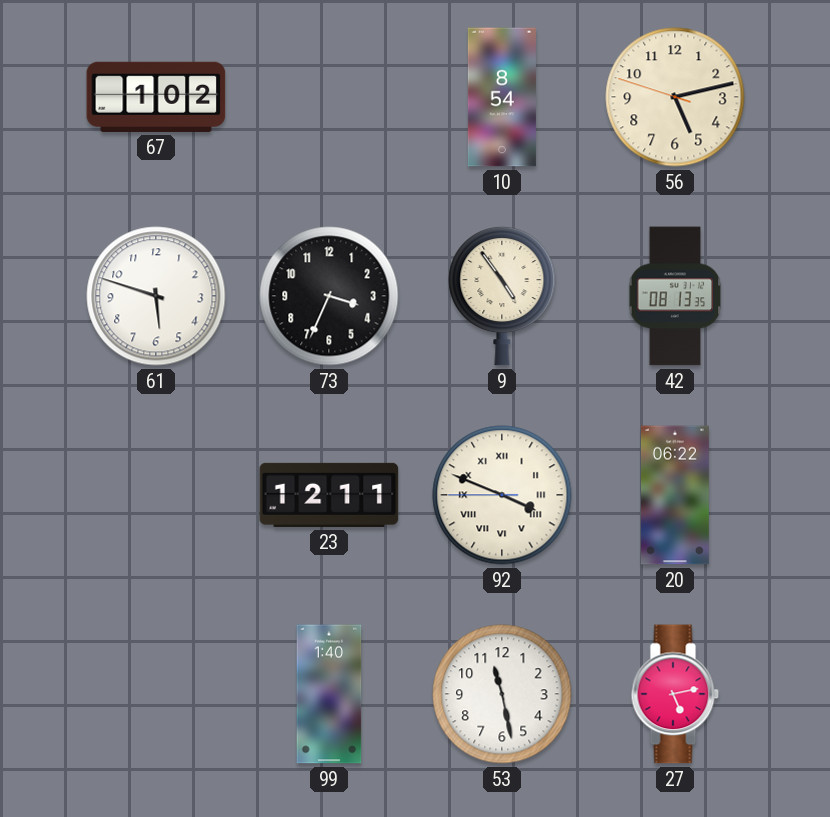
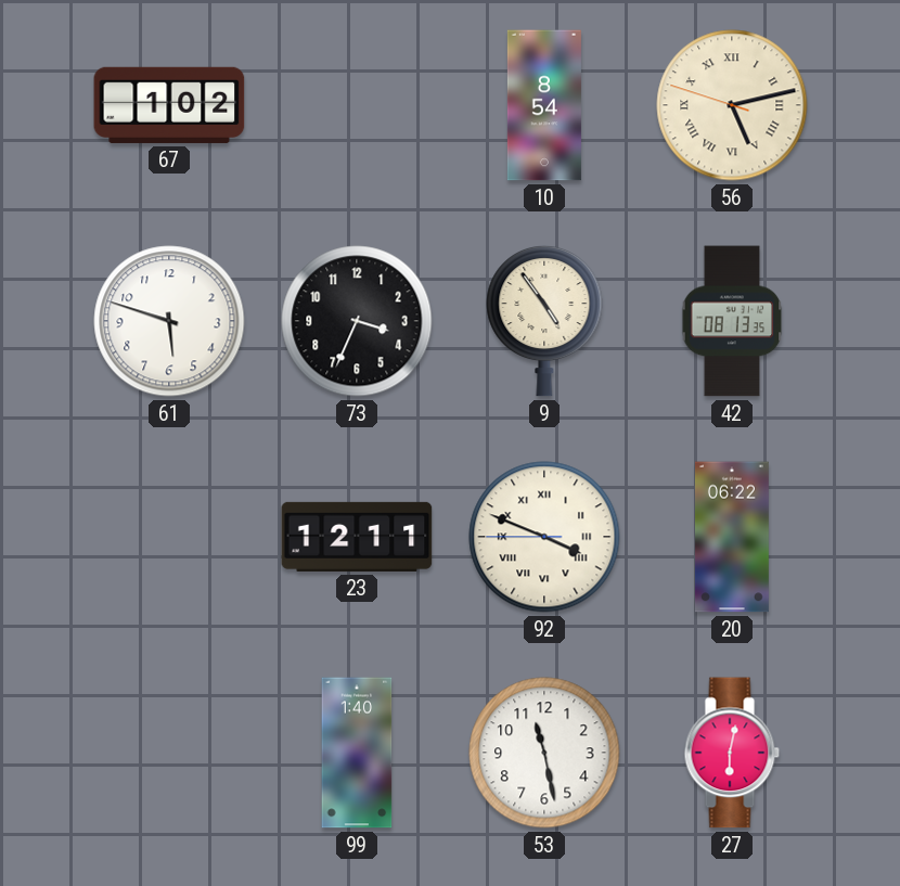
56 numerals: Arabic -> Roman (732, 105)
27: 5:13 -> 6:02 (732, 753)
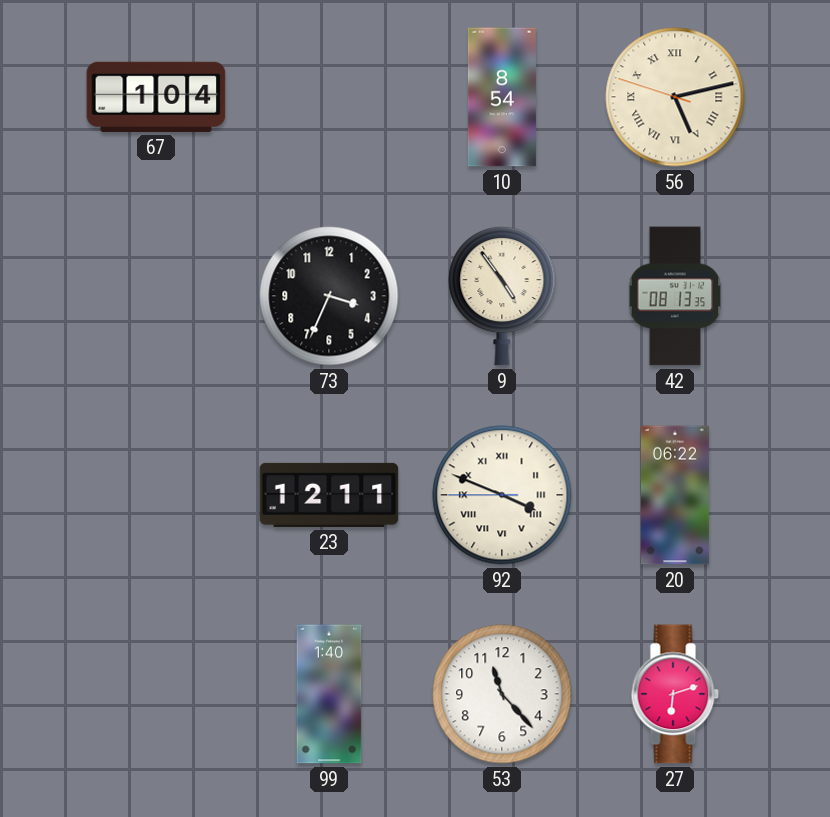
67: 1:02 -> 1:04 (156, 97)
61: 5:48 -> none (169, 321)
53: 11:28 -> 11:23 (502, 694)
27: 6:02 -> 6:12 (675, 694)
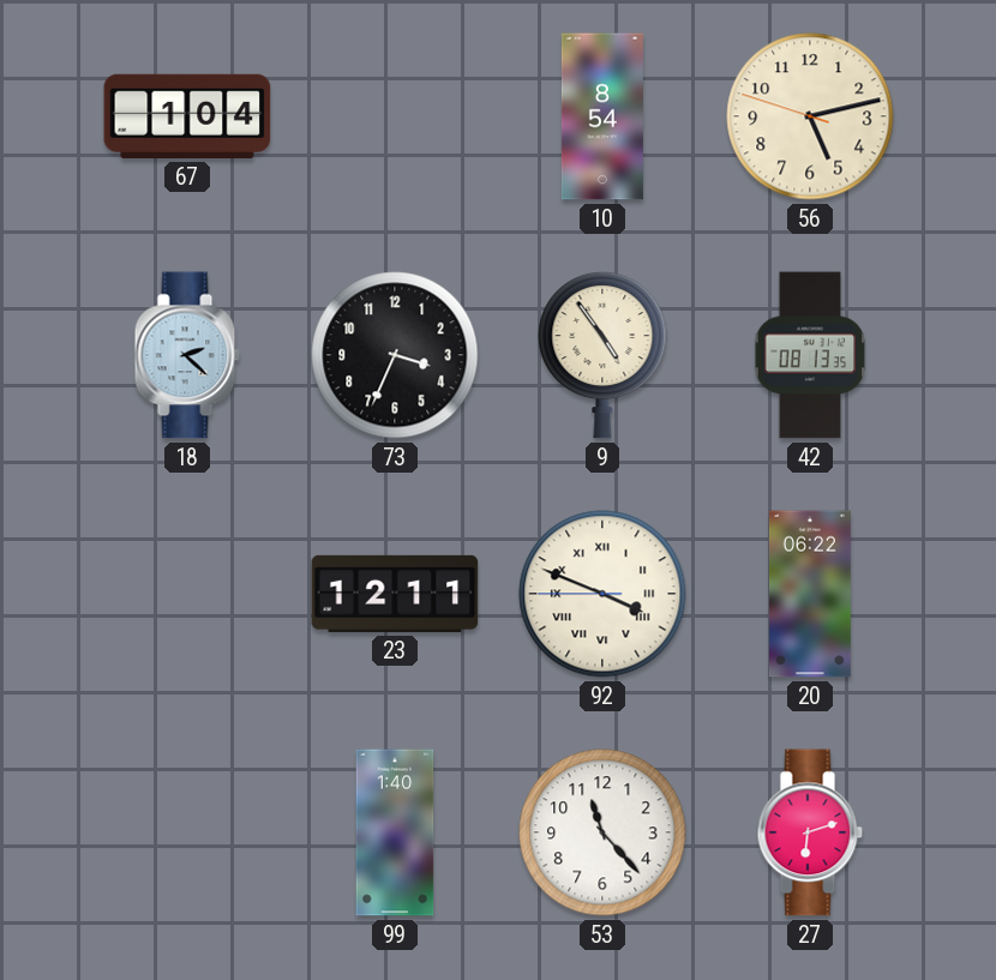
56 numerals: Roman -> Arabic (810, 116)
18: none -> 2:22 (187, 355)
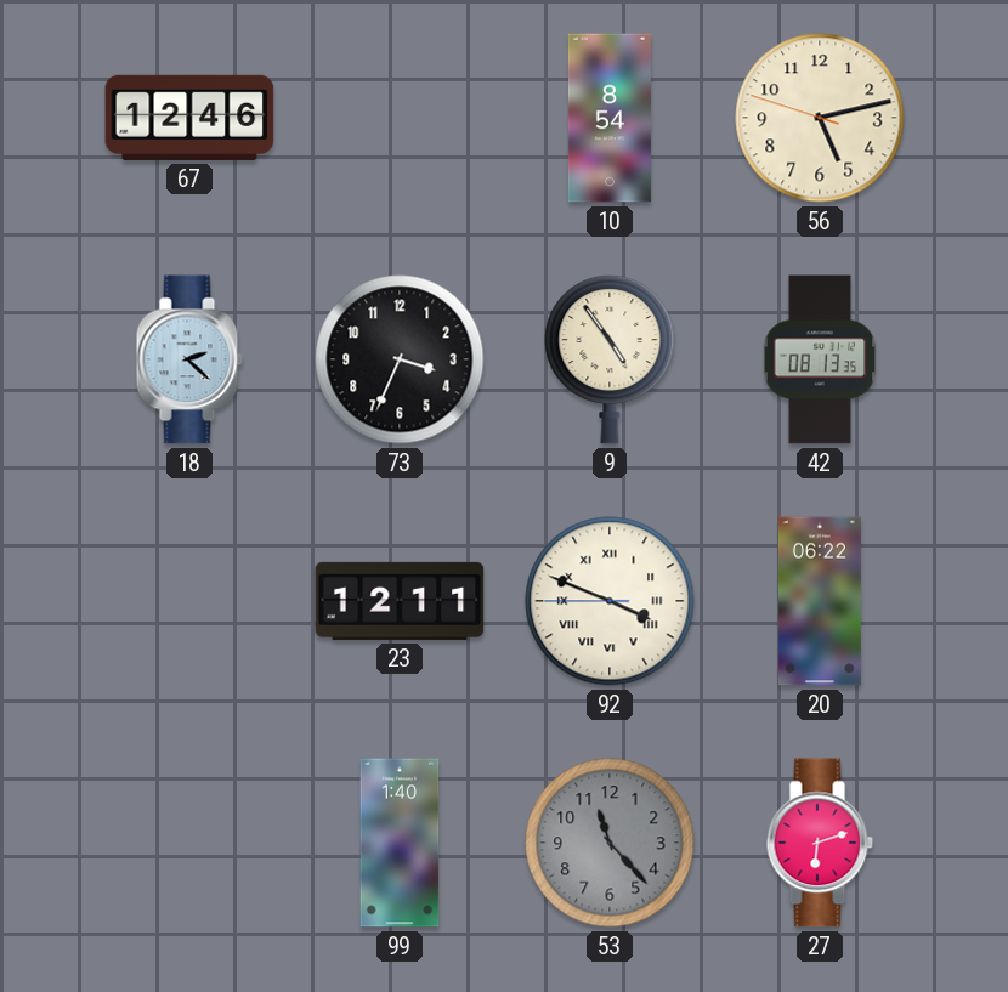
67: 1:04 -> 12:46 (189, 118)
53 dial: white -> grey (610, 843)
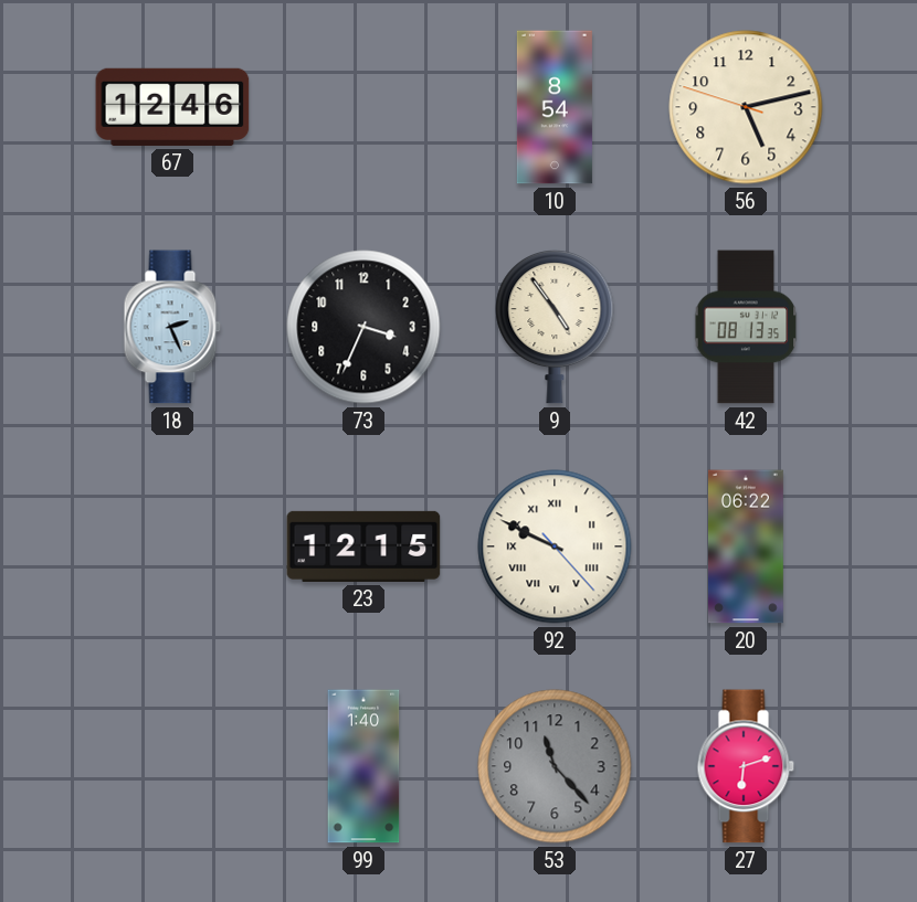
18: 2:22 -> 2:26 (172, 327)
23: 12:11 -> 12:15 (363, 546)
92: 3:48 -> 9:49 (555, 546)
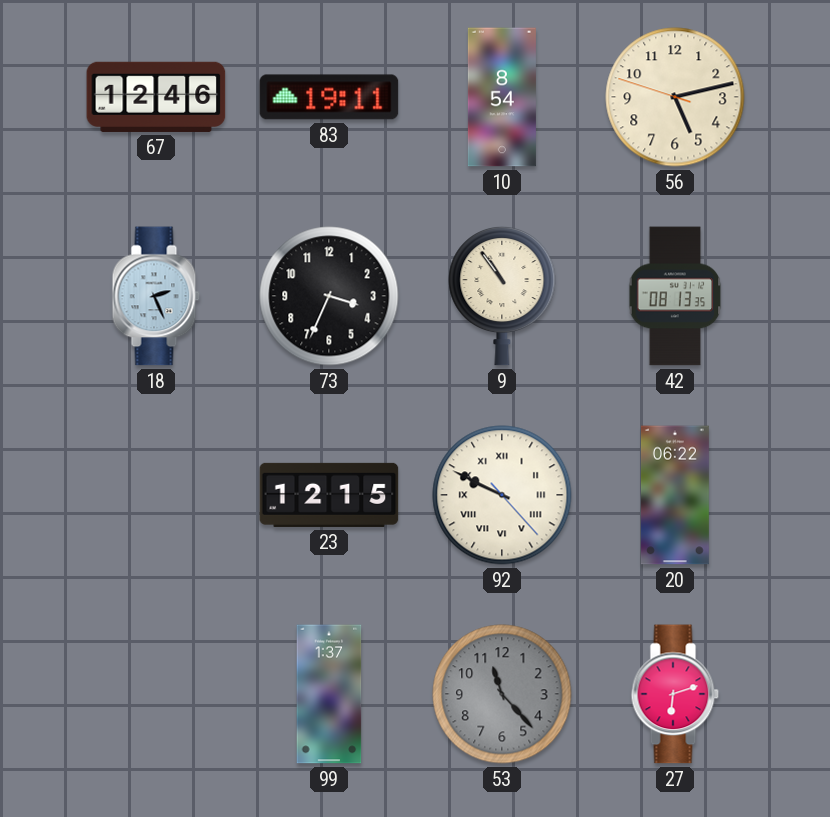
83: none -> 19:11 (329, 97)
9: 4:54 -> 10:54 (502, 296)
99: 1:40 -> 1:37 (329, 694)
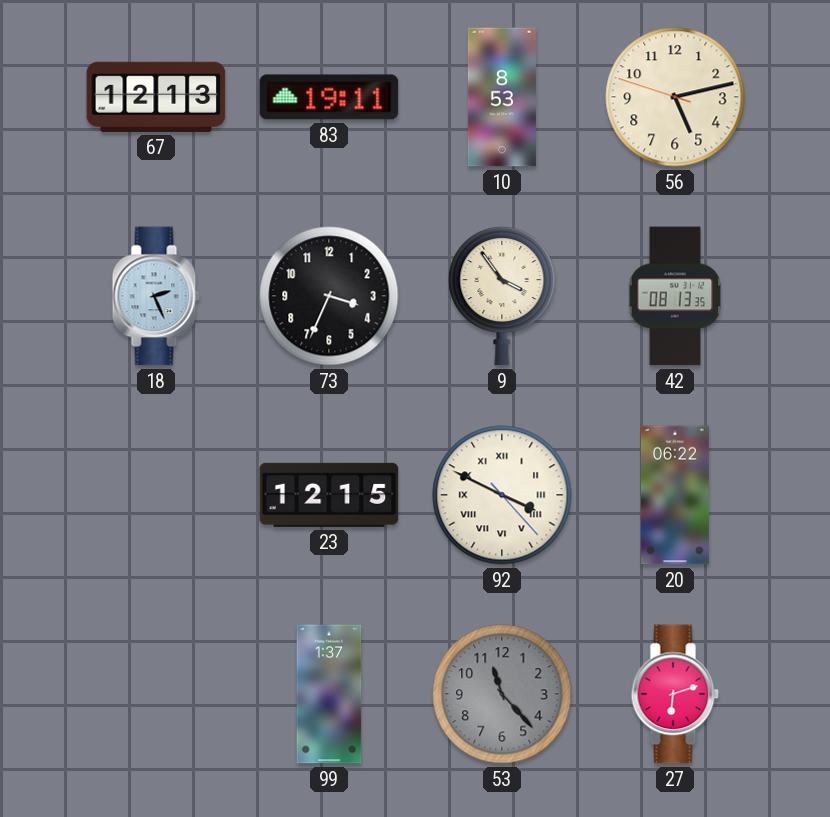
67: 12:46 -> 12:13 (156, 97)
10: 8:54 -> 8:53 (502, 97)
9: 10:54 -> 3:54 (502, 296)
92: 9:49 -> 3:49 (502, 495)
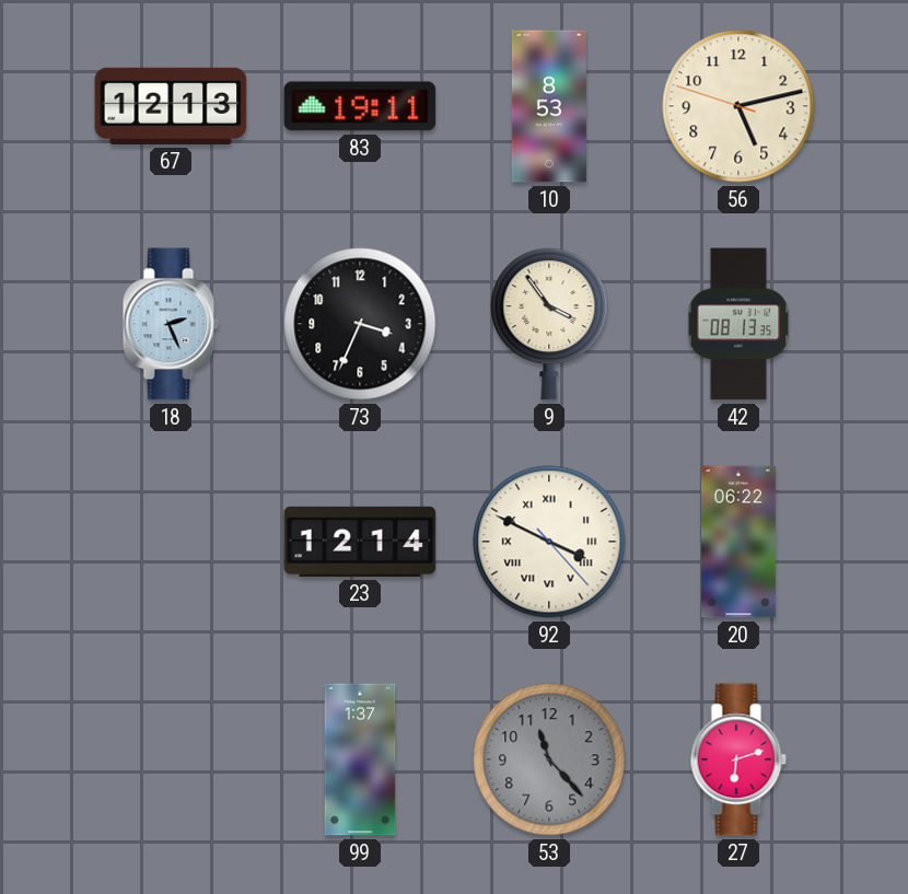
23: 12:15 -> 12:14 (360, 542)
